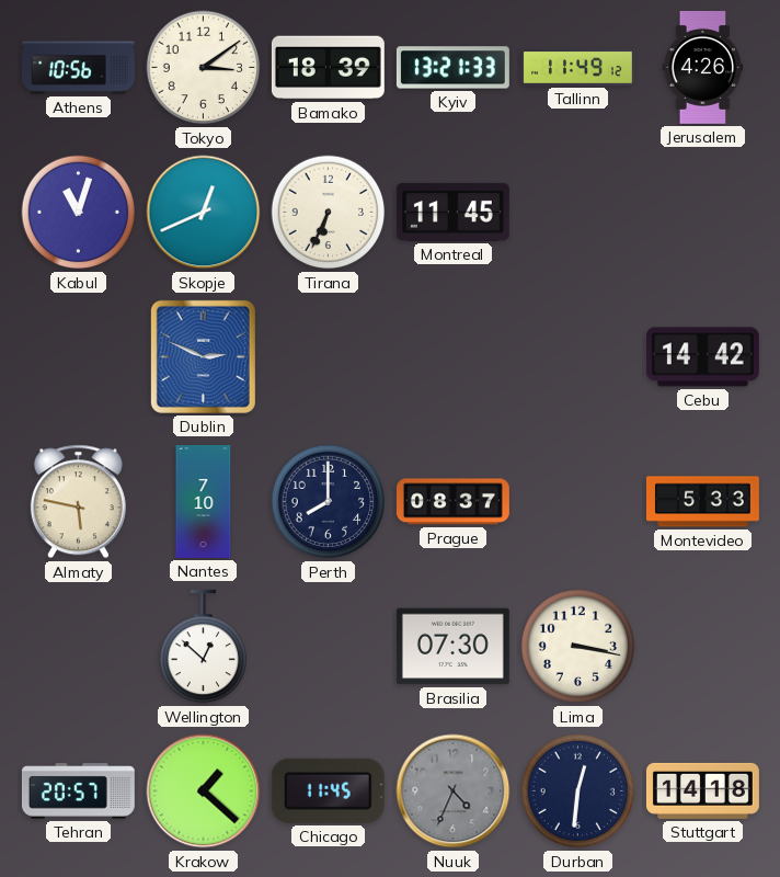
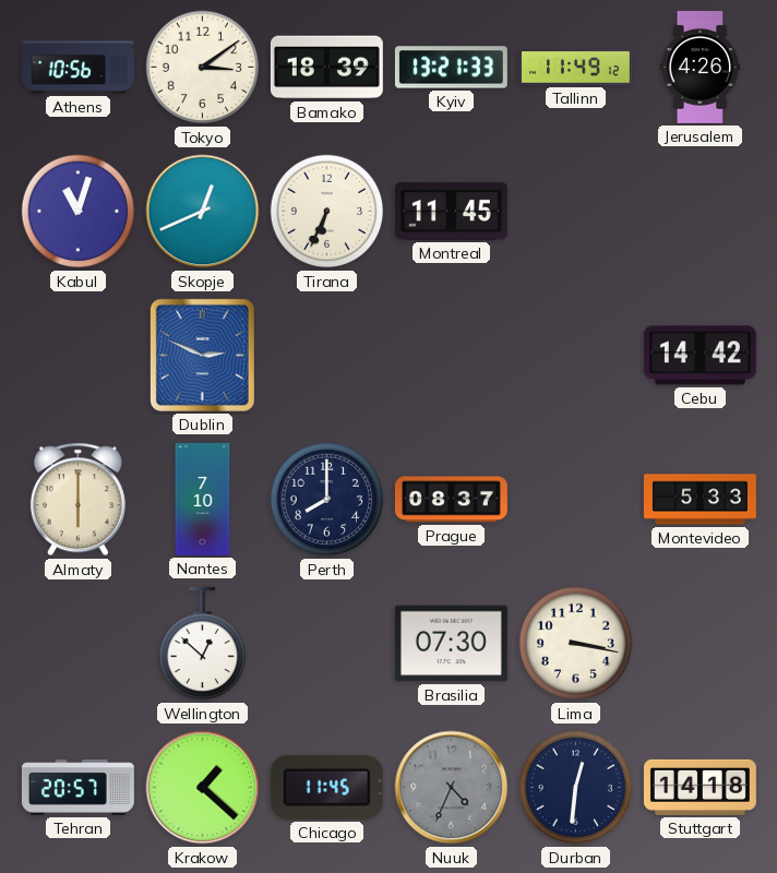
Almaty: 5:47 -> 6:00 (77, 500)
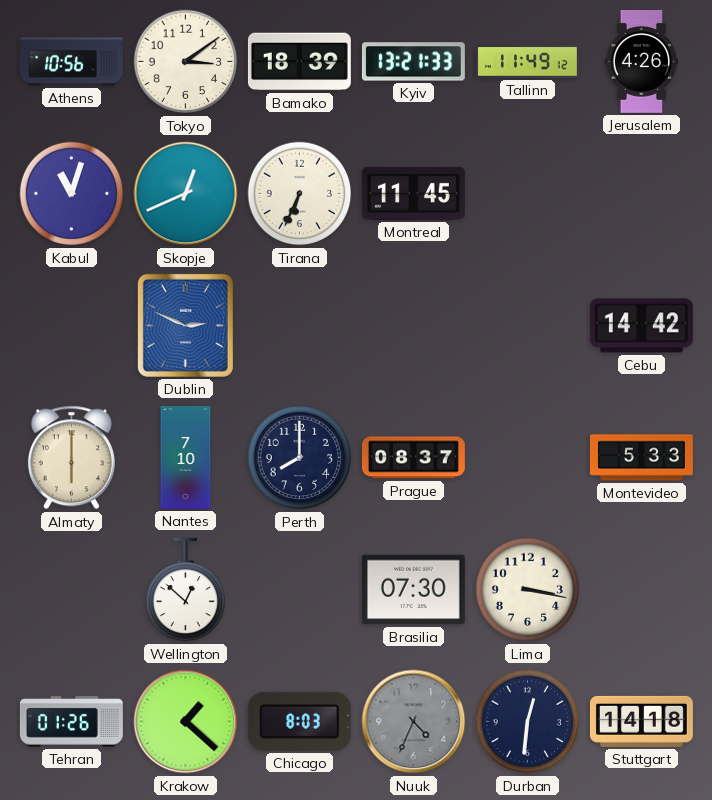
Tehran: 20:57 -> 01:26 (71, 722)
Chicago: 11:45 -> 8:03 (299, 721)
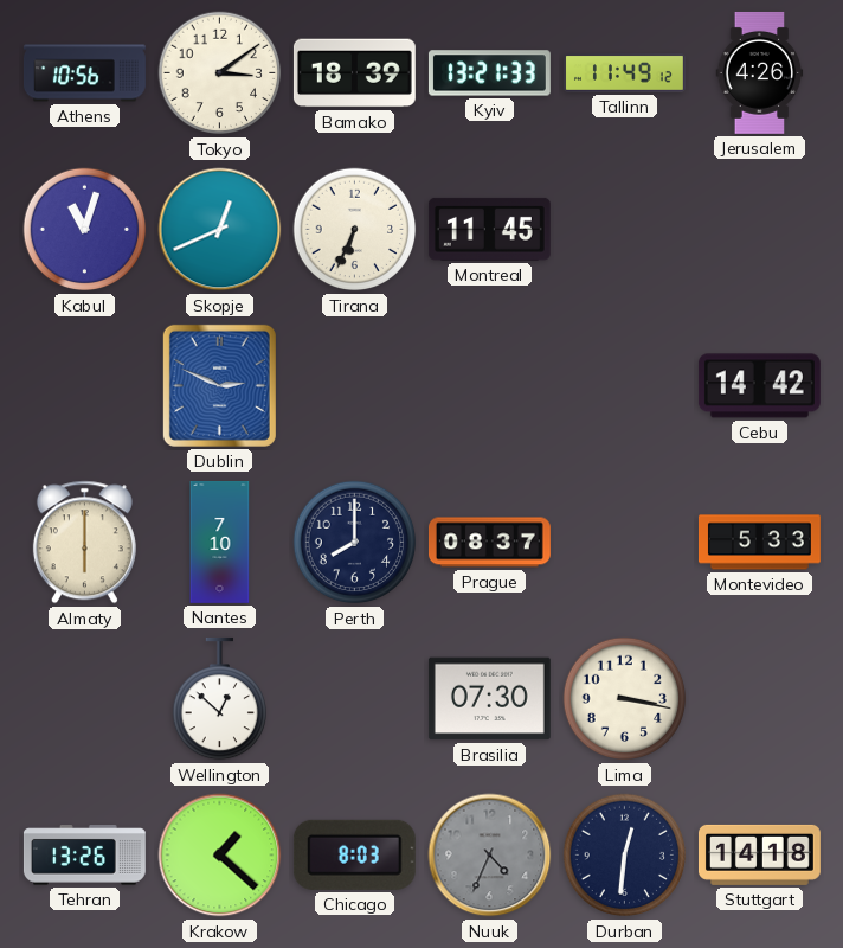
Tehran: 01:26 -> 13:26 (84, 856)
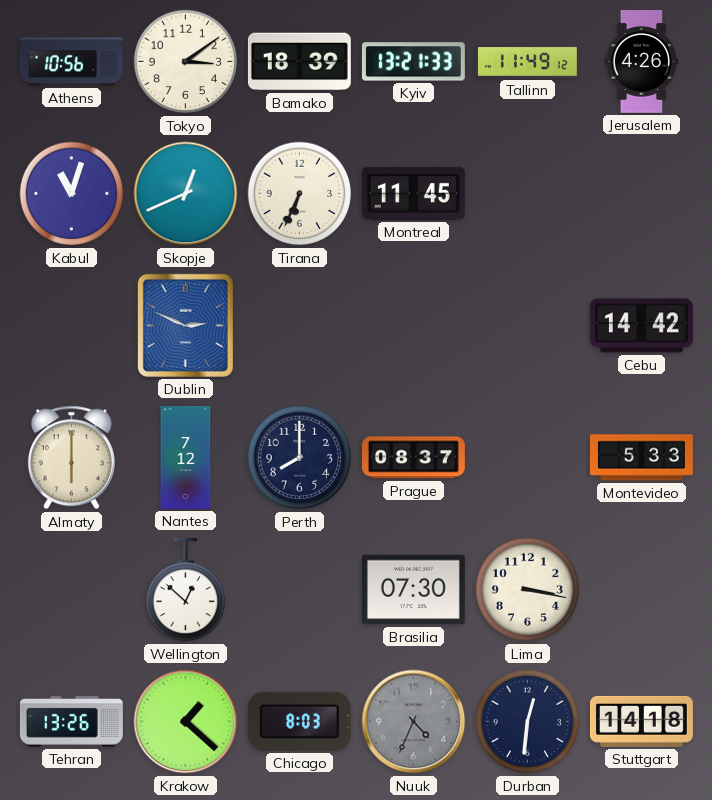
Nantes: 7:10 -> 7:12 (186, 457)
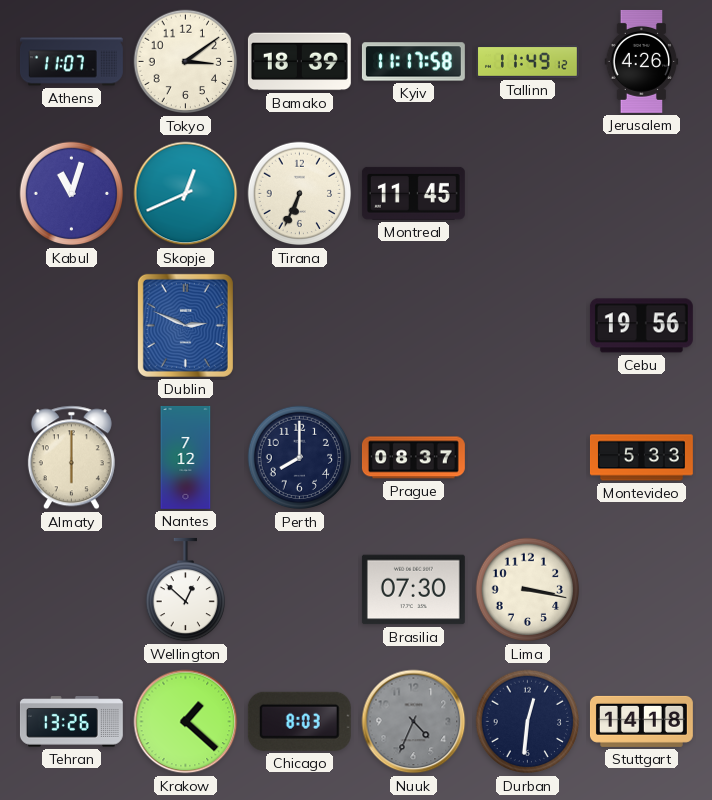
Athens: 10:56 -> 11:07 (71, 62)
Kyiv: 13:21 -> 11:17 (413, 62)
Cebu: 14:42 -> 19:56 (641, 326)
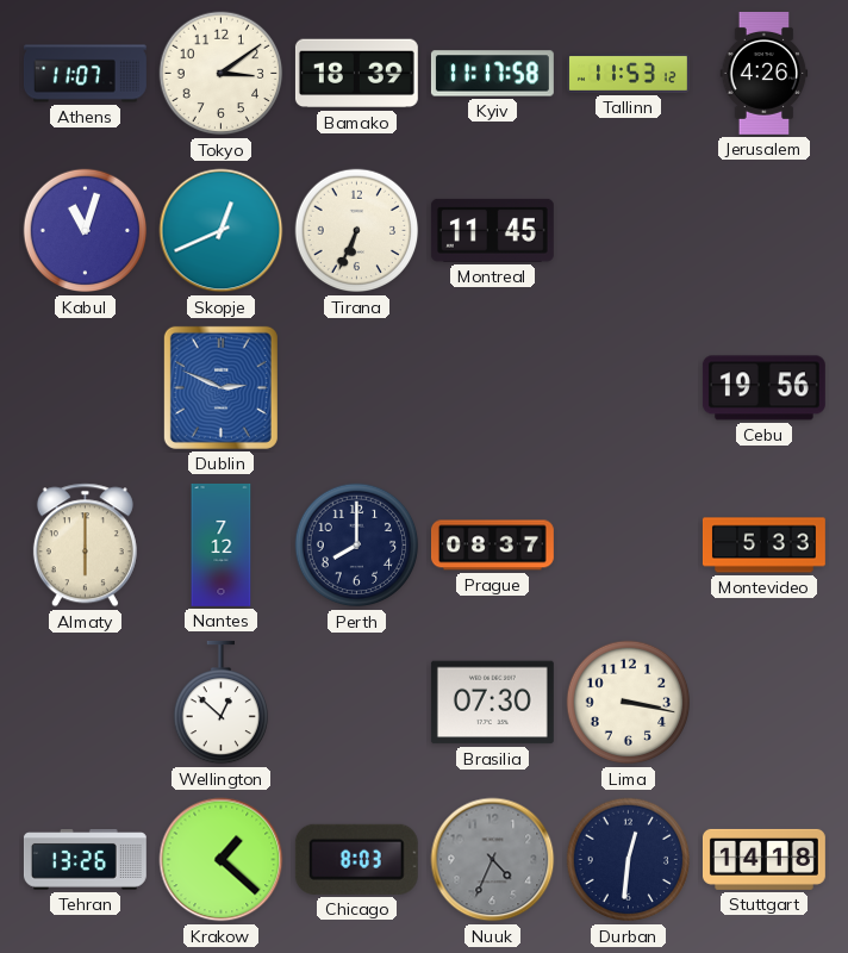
Tallinn: 11:49 -> 11:53 (628, 74)
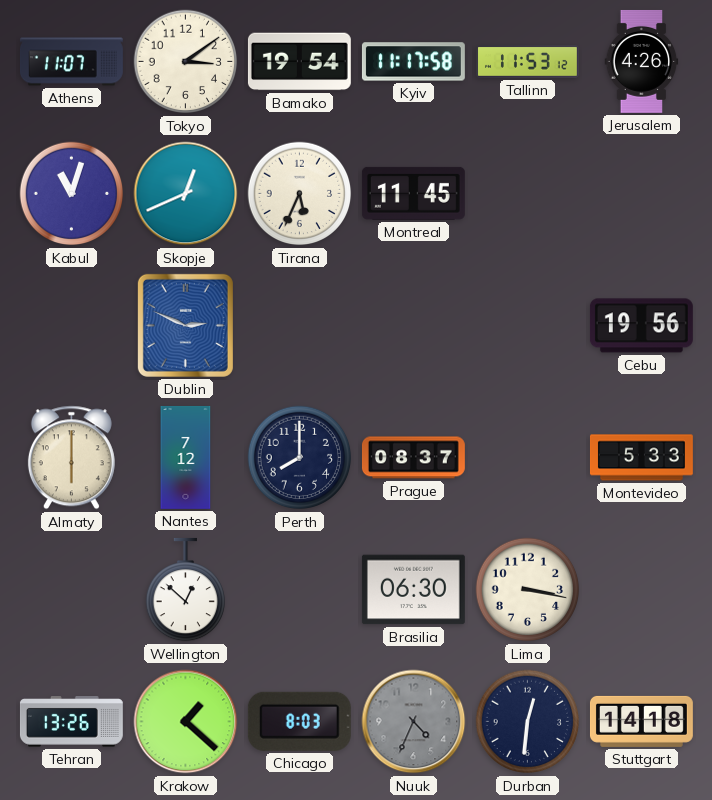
Bamako: 18:39 -> 19:54 (299, 62)
Tirana: 6:34 -> 5:34 (300, 194)
Brasilia: 07:30 -> 06:30 (413, 590)
